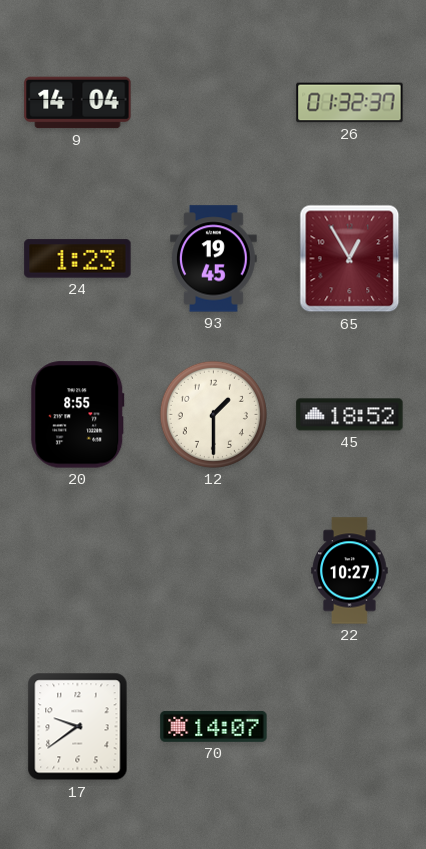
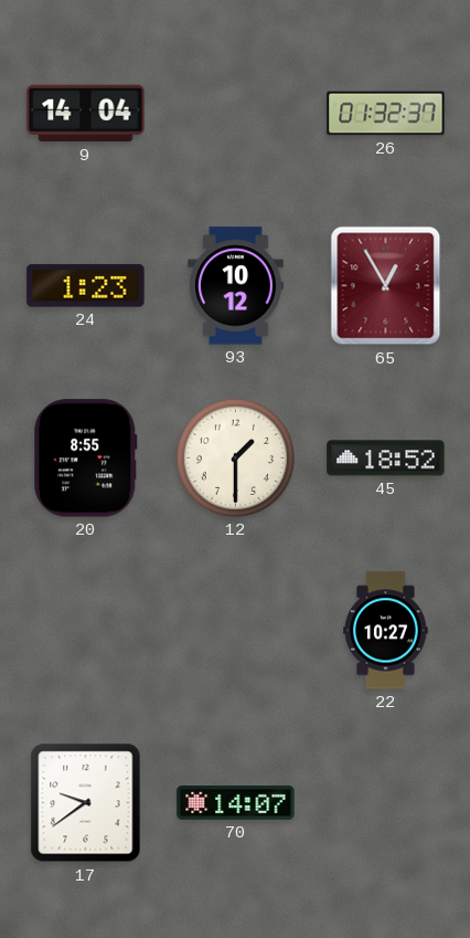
93: 19:45 -> 10:12 (236, 286)
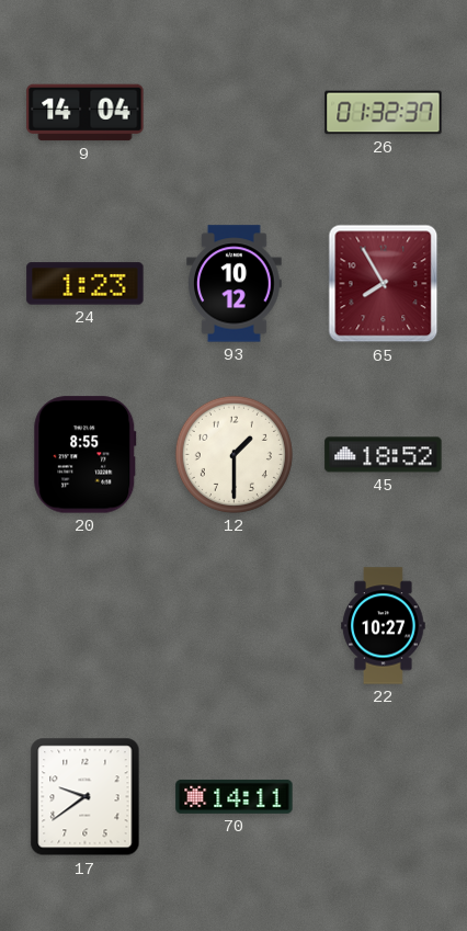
65: 12:55 -> 7:55 (384, 284)
70: 14:07 -> 14:11 (235, 797)
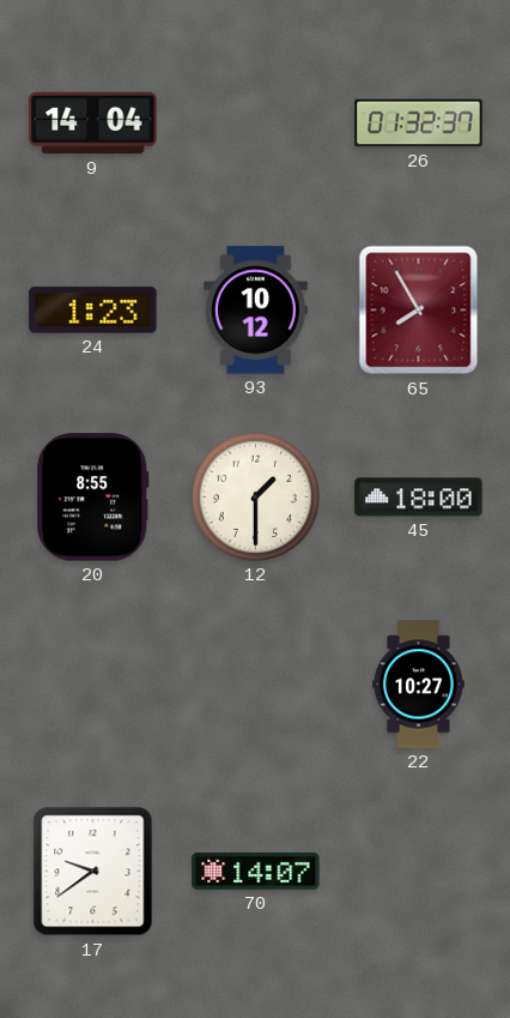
45: 18:52 -> 18:00 (419, 498)
70: 14:11 -> 14:07 (256, 872)
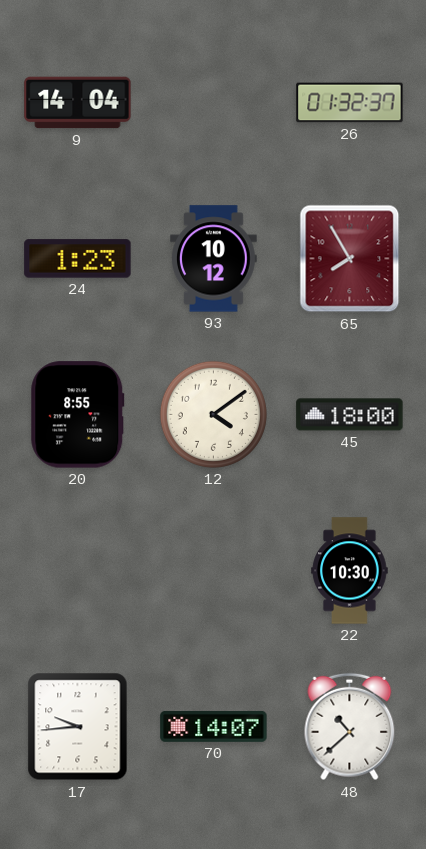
12: 1:30 -> 4:09 (213, 414)
22: 10:27 -> 10:30 (350, 571)
17: 9:39 -> 9:44 (78, 727)
48: none -> 10:38 (350, 727)
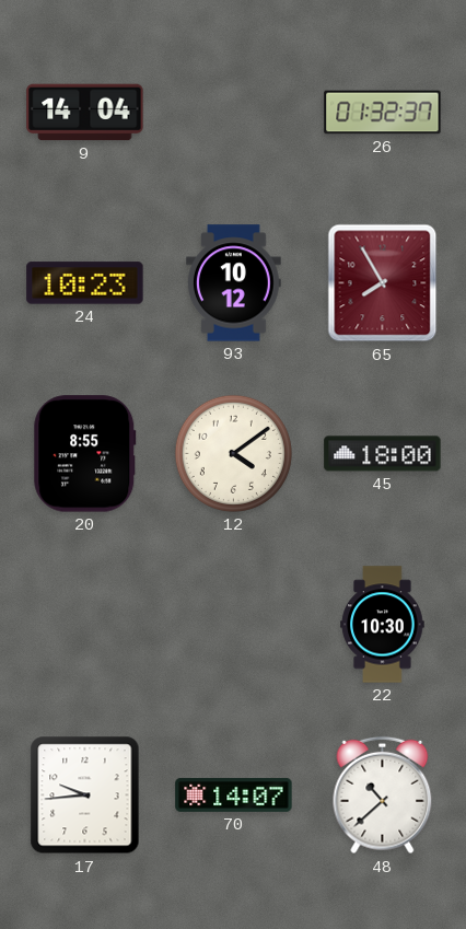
24: 1:23 -> 10:23 (85, 283)
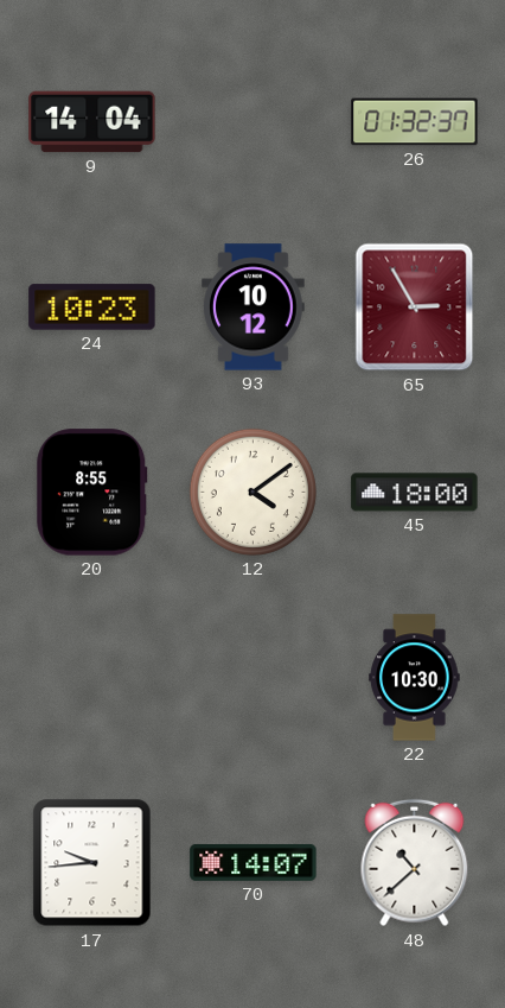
65: 7:55 -> 2:55 (415, 308)
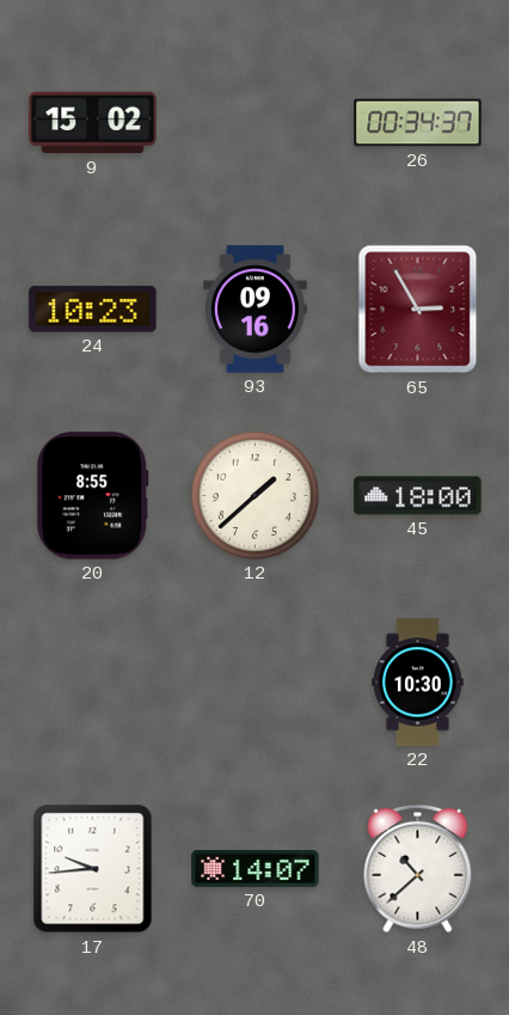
9: 14:04 -> 15:02 (93, 123)
26: 01:32 -> 00:34 (418, 123)
93: 10:12 -> 09:16 (256, 310)
12: 4:09 -> 1:38 (254, 495)
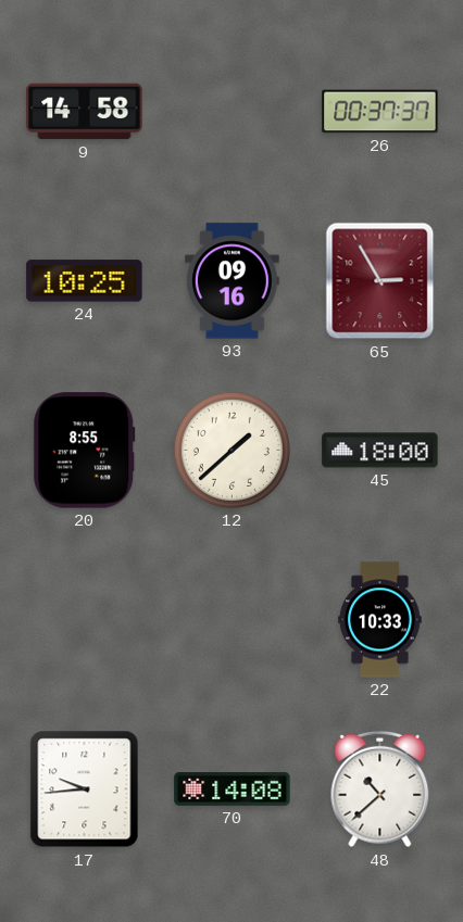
9: 15:02 -> 14:58 (85, 112)
26: 00:34 -> 00:37 (380, 112)
24: 10:23 -> 10:25 (85, 281)
22: 10:30 -> 10:33 (380, 620)
70: 14:07 -> 14:08 (233, 790)
